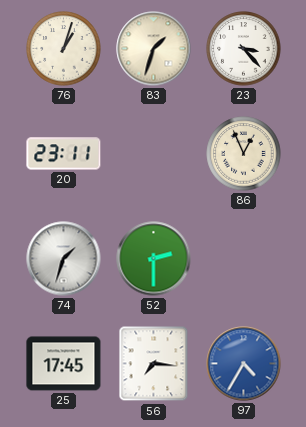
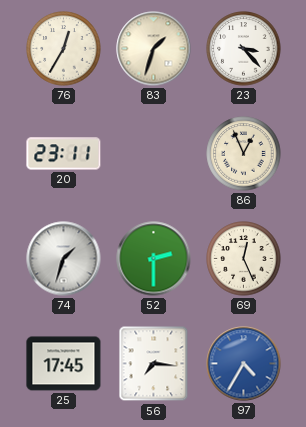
76: 1:03 -> 12:35 (64, 49)
69: none -> 12:26 (244, 259)
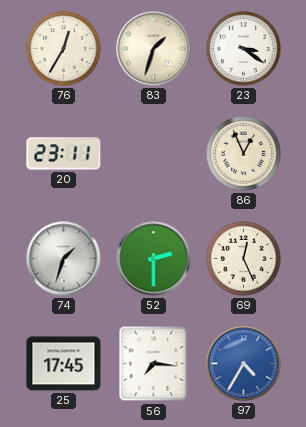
23: 3:23 -> 3:21 (244, 49)
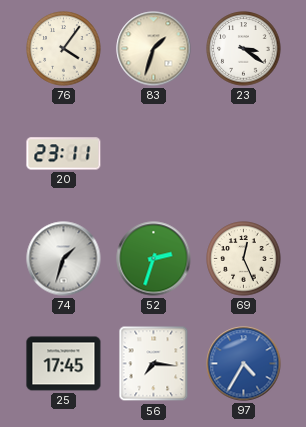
76: 12:35 -> 4:06 (64, 49)
86: 12:56 -> none (244, 154)
52: 2:30 -> 2:33 (154, 259)
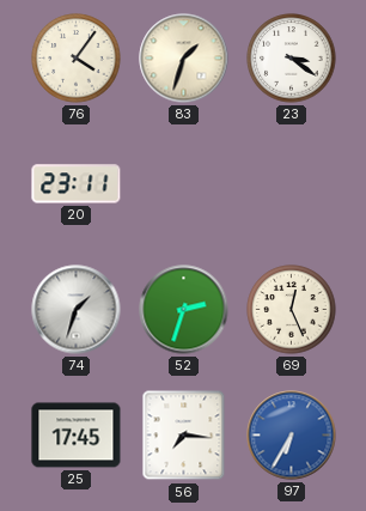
97: 4:35 -> 6:35 (292, 436)
